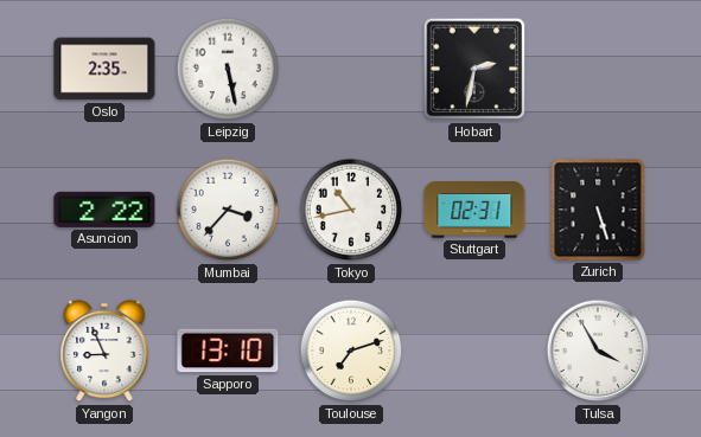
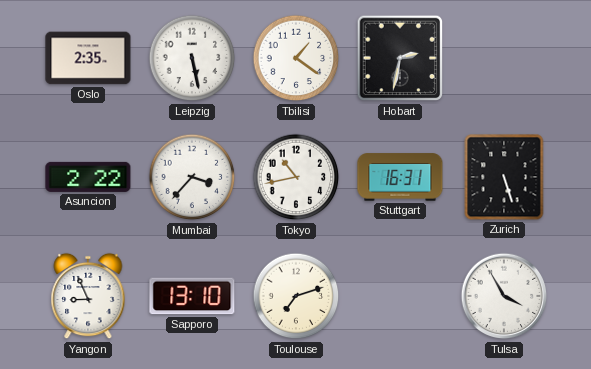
Tbilisi: none -> 1:21 (296, 58)
Stuttgart: 02:31 -> 16:31 (400, 177)
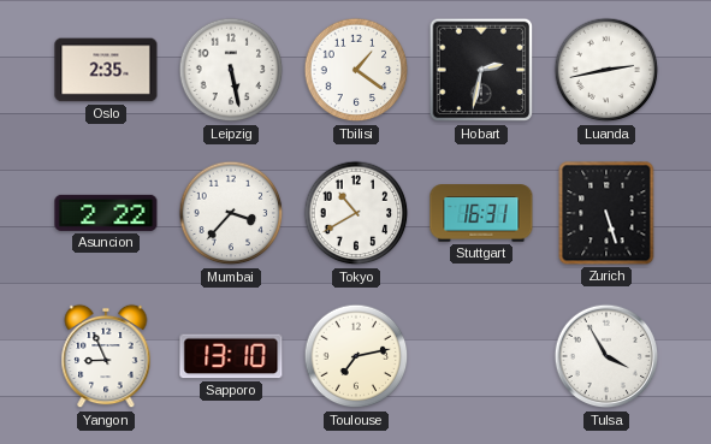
Luanda: none -> 2:43 (606, 70)
Tokyo: 10:43 -> 10:40 (356, 213)
Toulouse: 7:12 -> 7:13 (356, 356)
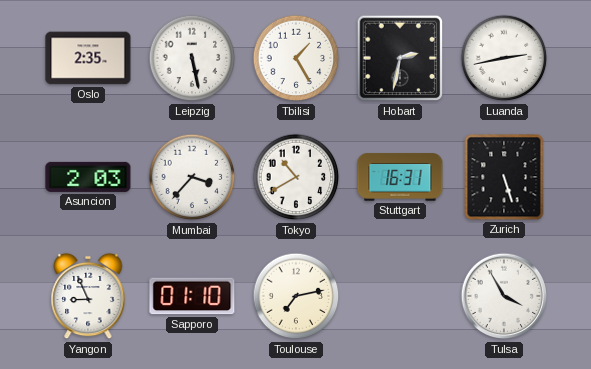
Tbilisi: 1:21 -> 1:25 (296, 58)
Asuncion: 2:22 -> 2:03 (88, 177)
Sapporo: 13:10 -> 01:10 (192, 296)
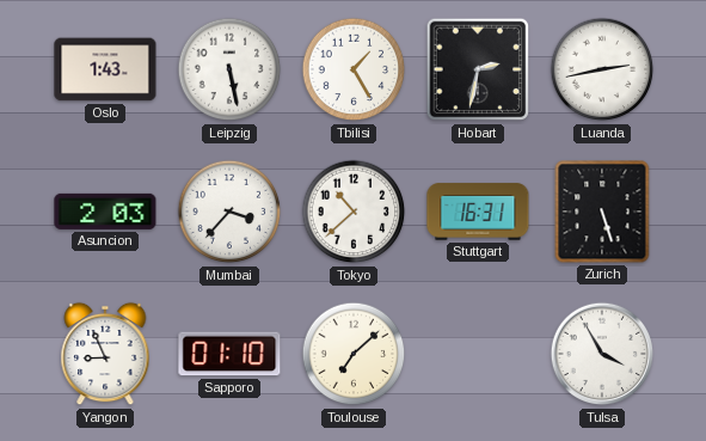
Oslo: 2:35 -> 1:43 (105, 69)
Tokyo: 10:40 -> 10:38 (354, 212)
Toulouse: 7:13 -> 7:08 (354, 354)
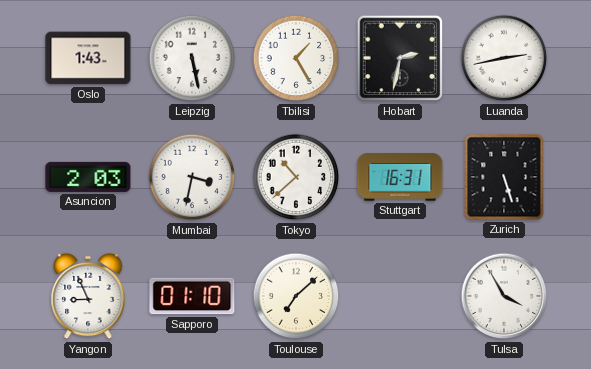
Mumbai: 3:37 -> 3:32 (192, 177)
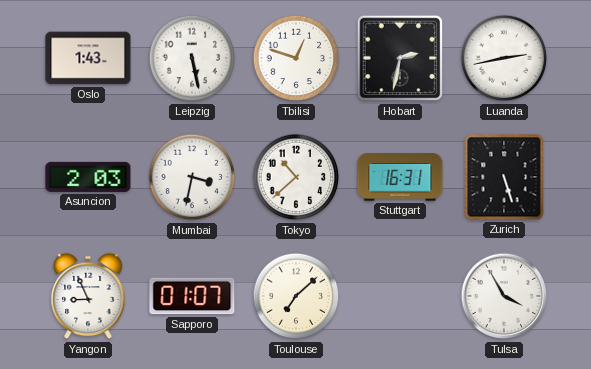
Tbilisi: 1:25 -> 12:48 (296, 58)
Sapporo: 01:10 -> 01:07 (192, 296)
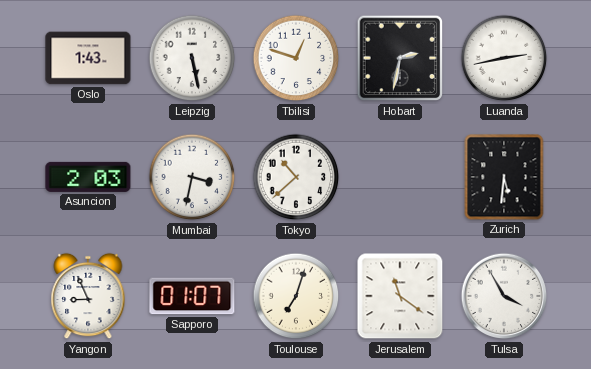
Stuttgart: 16:31 -> none (400, 177)
Zurich: 5:27 -> 5:31 (504, 177)
Toulouse: 7:08 -> 7:03 (296, 296)
Jerusalem: none -> 11:21 (400, 296)
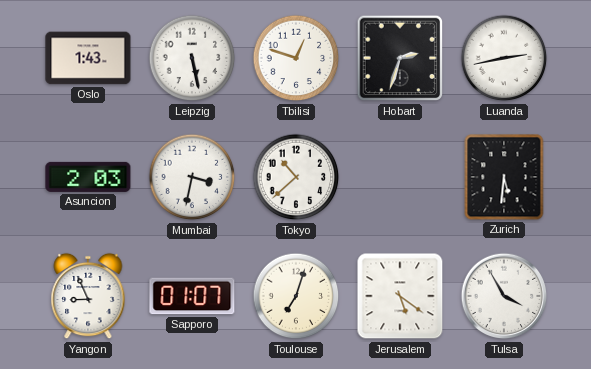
Hobart: 2:32 -> 2:33 (400, 58)
Jerusalem: 11:21 -> 5:21 (400, 296)
